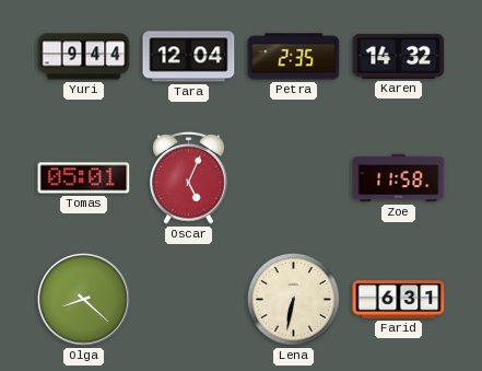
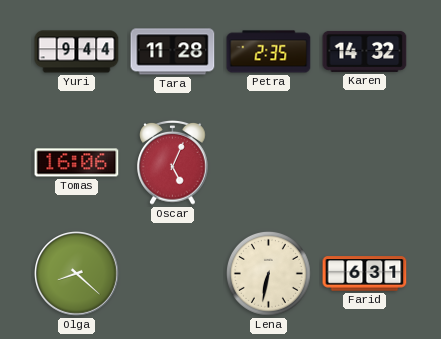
Tara: 12:04 -> 11:28 (173, 52)
Tomas: 05:01 -> 16:06 (77, 163)
Zoe: 11:58 -> none (399, 178)
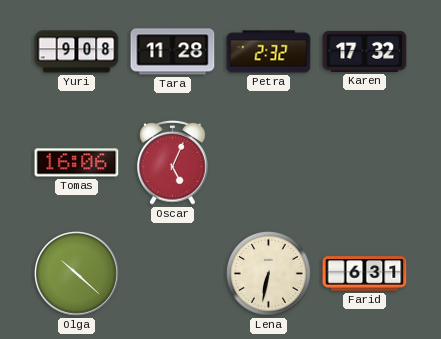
Yuri: 9:44 -> 9:08 (77, 52)
Petra: 2:35 -> 2:32 (269, 52)
Karen: 14:32 -> 17:32 (365, 51)
Olga: 8:22 -> 10:22 (77, 274)
